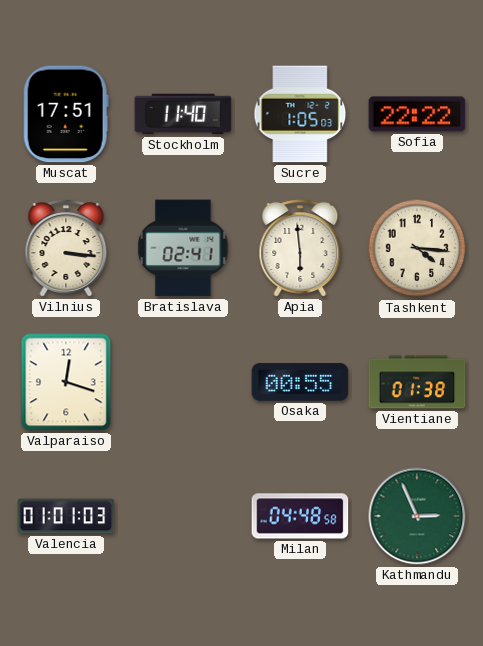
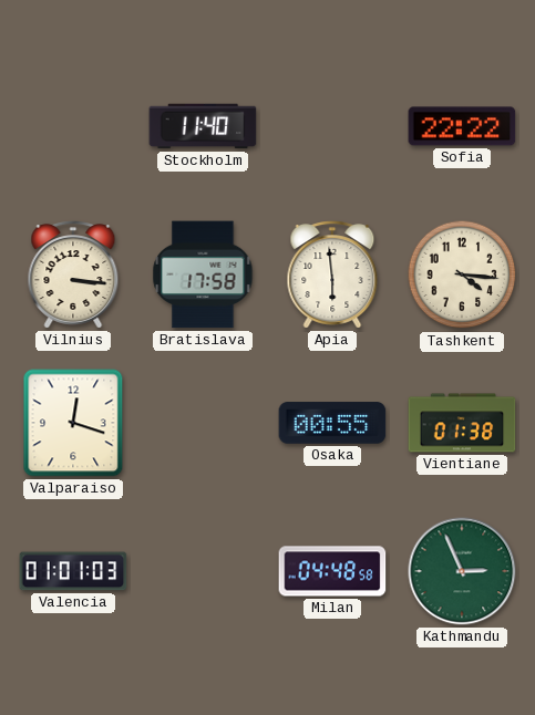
Muscat: 17:51 -> none (66, 114)
Sucre: 1:05 -> none (300, 114)
Bratislava: 02:41 -> 17:58 (203, 274)
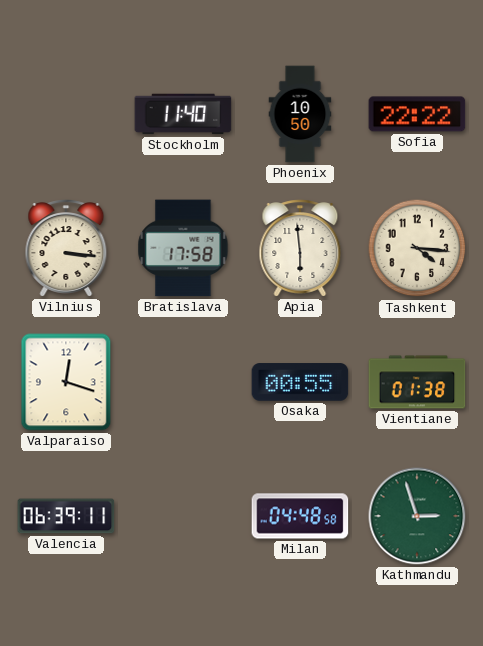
Phoenix: none -> 10:50 (300, 114)
Valencia: 01:01 -> 06:39 (66, 516)
Kathmandu: 2:56 -> 2:57 (417, 516)
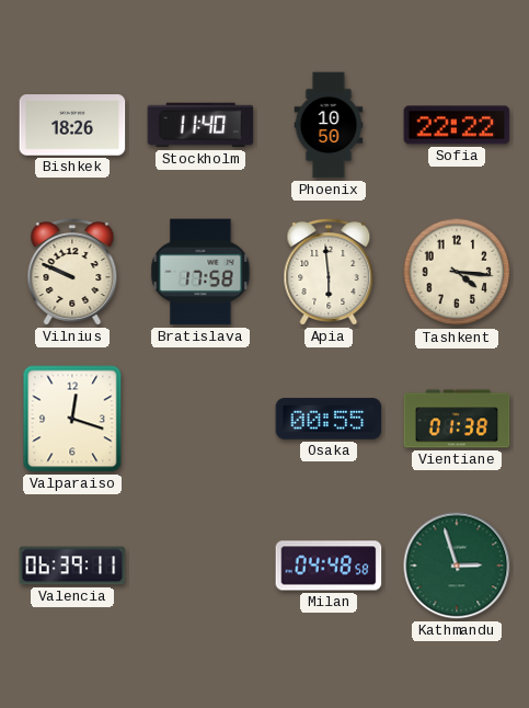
Bishkek: none -> 18:26 (72, 125)
Vilnius: 3:16 -> 9:49 (72, 272)
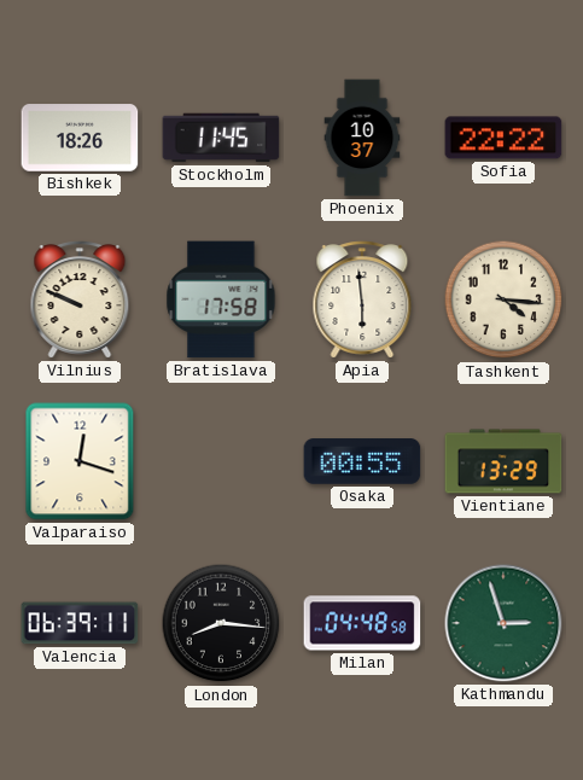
Stockholm: 11:40 -> 11:45 (221, 138)
Phoenix: 10:50 -> 10:37 (362, 138)
Vientiane: 01:38 -> 13:29 (503, 461)
London: none -> 8:16 (221, 623)
